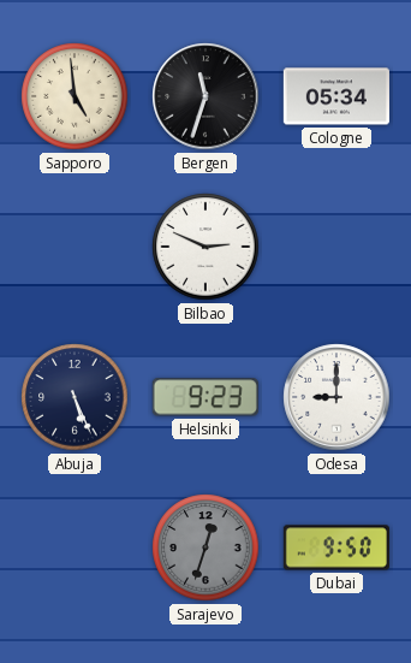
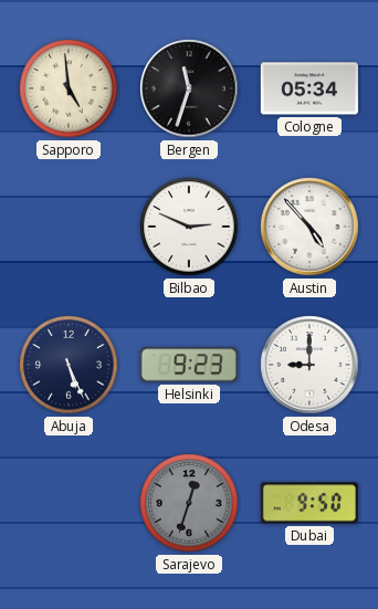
Austin: none -> 4:53 (309, 227)
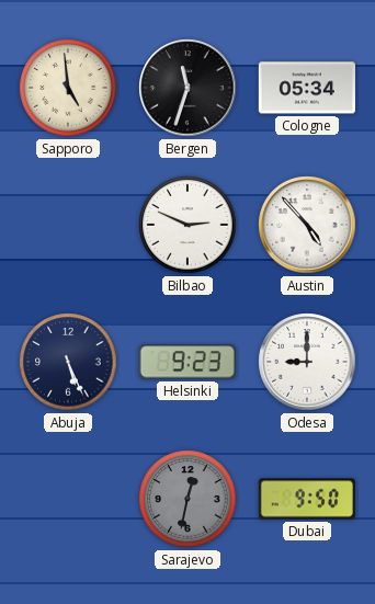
Sarajevo: 12:33 -> 12:32 (187, 499)
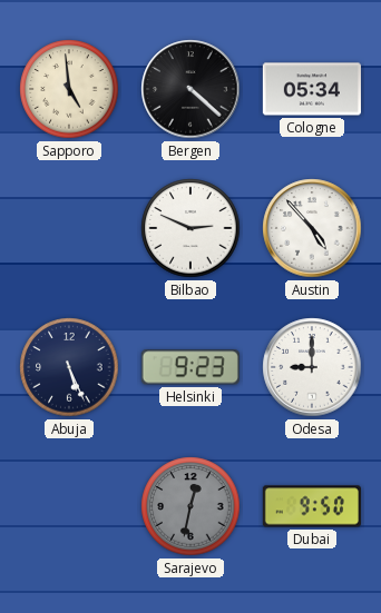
Bergen: 11:33 -> 4:22 (190, 89)
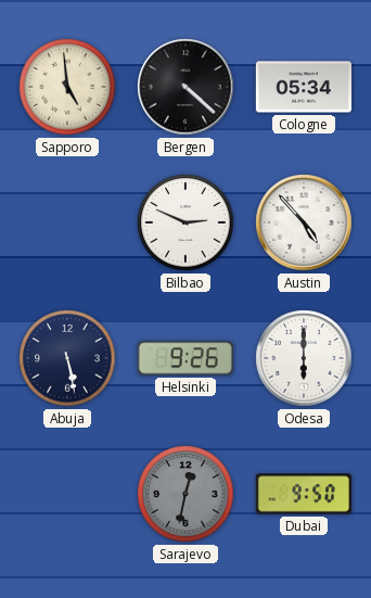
Abuja: 5:26 -> 5:28 (67, 358)
Helsinki: 9:23 -> 9:26 (185, 358)
Odesa: 9:00 -> 6:00 (304, 358)
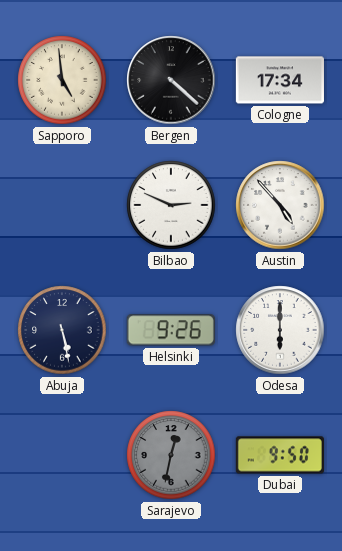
Cologne: 05:34 -> 17:34 (280, 80)
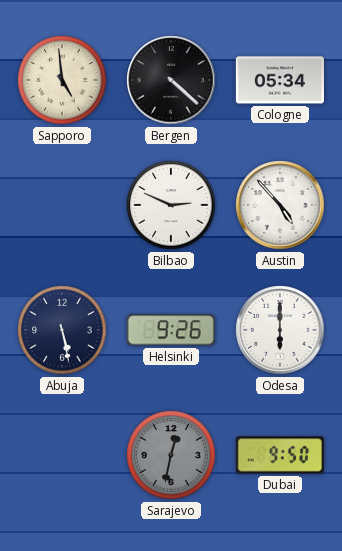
Cologne: 17:34 -> 05:34 (280, 80)
